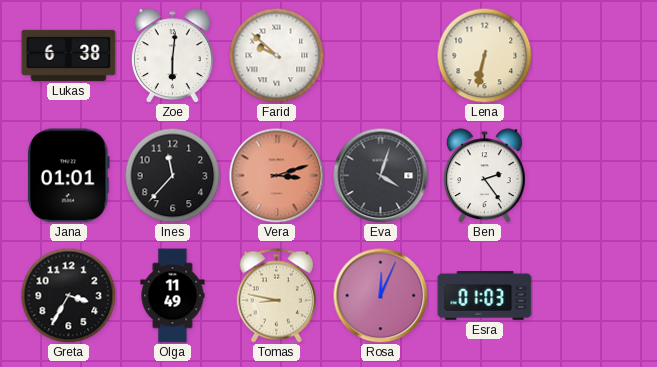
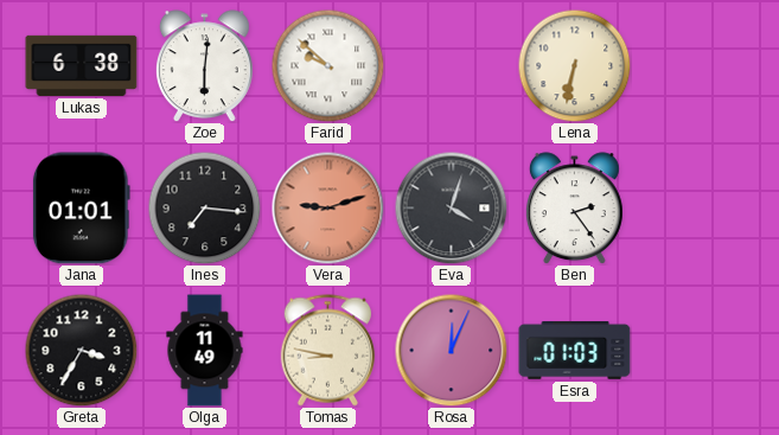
Ines: 11:37 -> 7:16 (204, 207)
Vera: 3:12 -> 9:12 (327, 207)
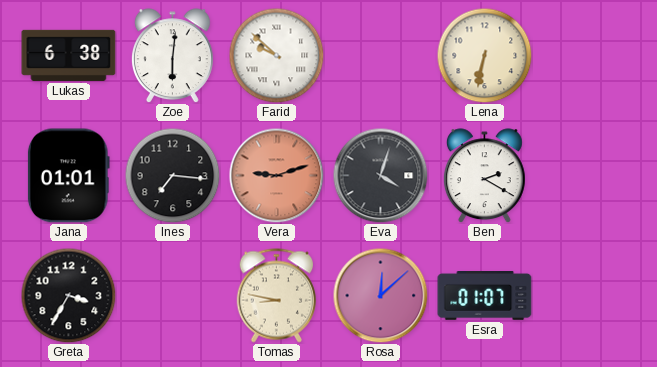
Ben: 2:24 -> 2:20 (484, 176)
Olga: 11:49 -> none (205, 351)
Rosa: 12:04 -> 12:08 (380, 295)
Esra: 01:03 -> 01:07 (485, 296)
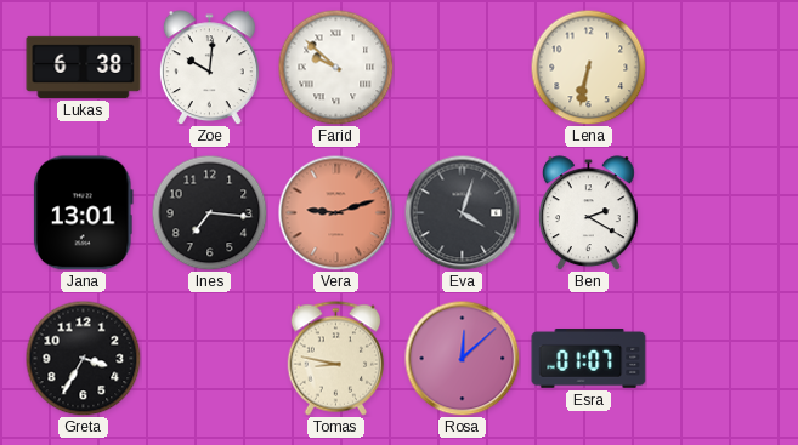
Zoe: 6:01 -> 10:01 (209, 68)
Jana: 01:01 -> 13:01 (83, 213)
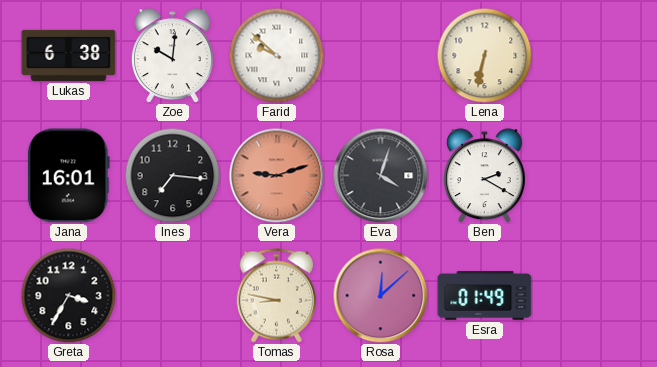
Jana: 13:01 -> 16:01 (68, 176)
Esra: 01:07 -> 01:49 (485, 296)
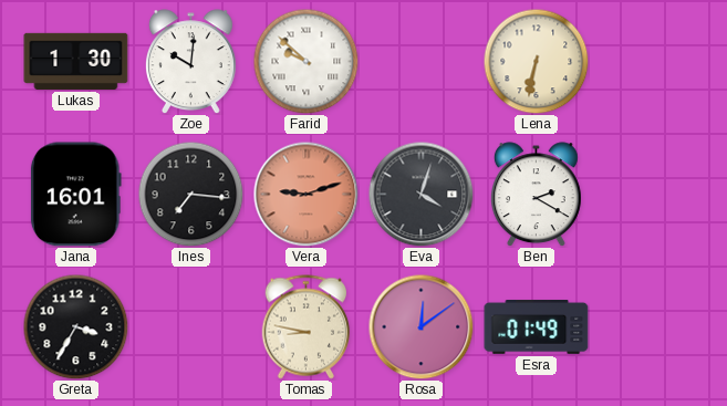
Lukas: 6:38 -> 1:30 (76, 61)
Rosa: 12:08 -> 12:09 (420, 326)
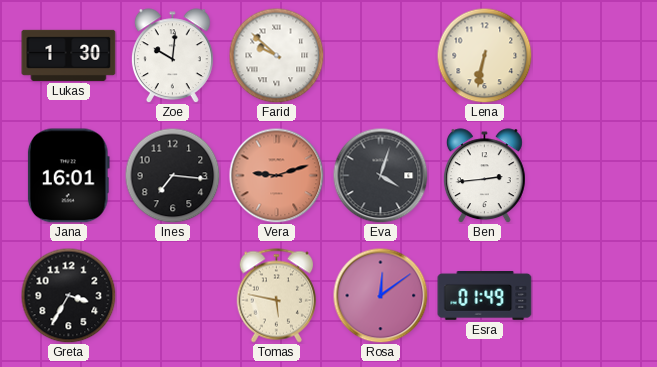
Ben: 2:20 -> 2:44 (484, 176)
Tomas: 8:47 -> 5:47 (277, 296)
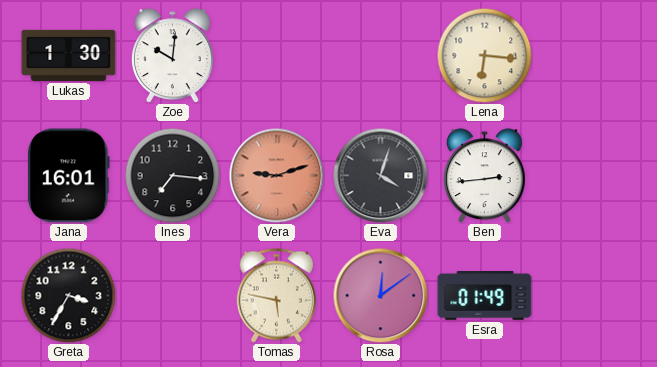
Farid: 9:52 -> none (276, 55)
Lena: 6:32 -> 6:16 (484, 55)
